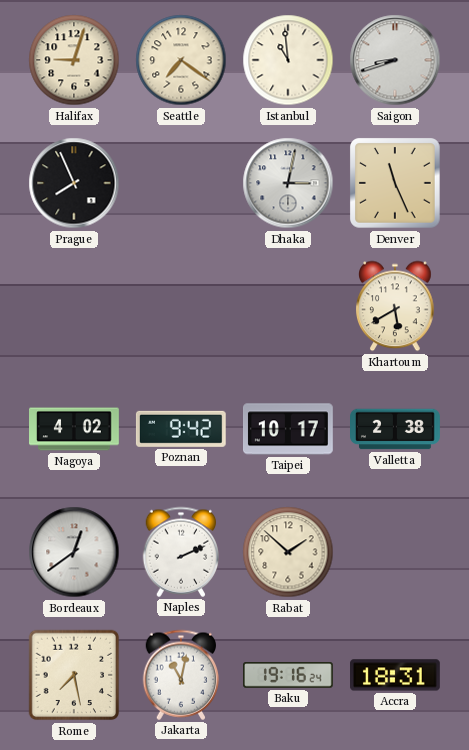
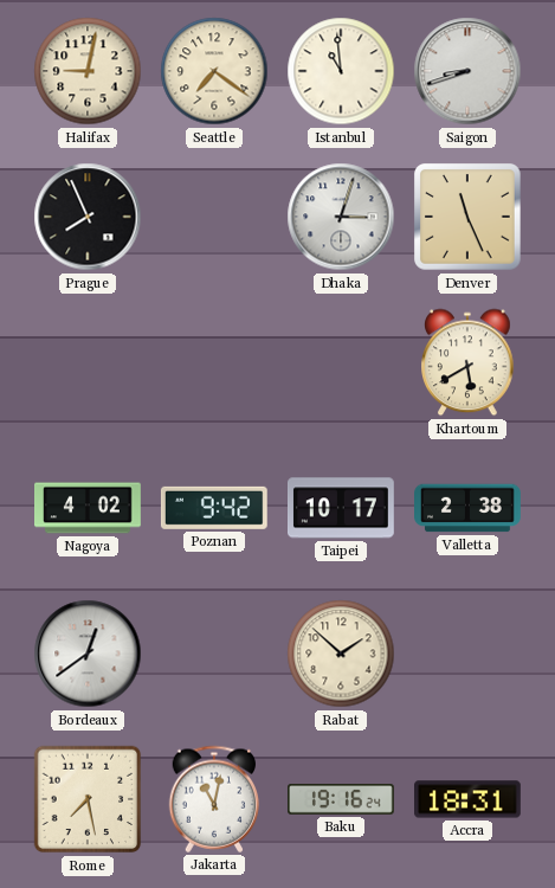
Halifax: 9:03 -> 9:02 (88, 71)
Dhaka: 3:02 -> 3:03 (341, 217)
Naples: 2:11 -> none (181, 552)
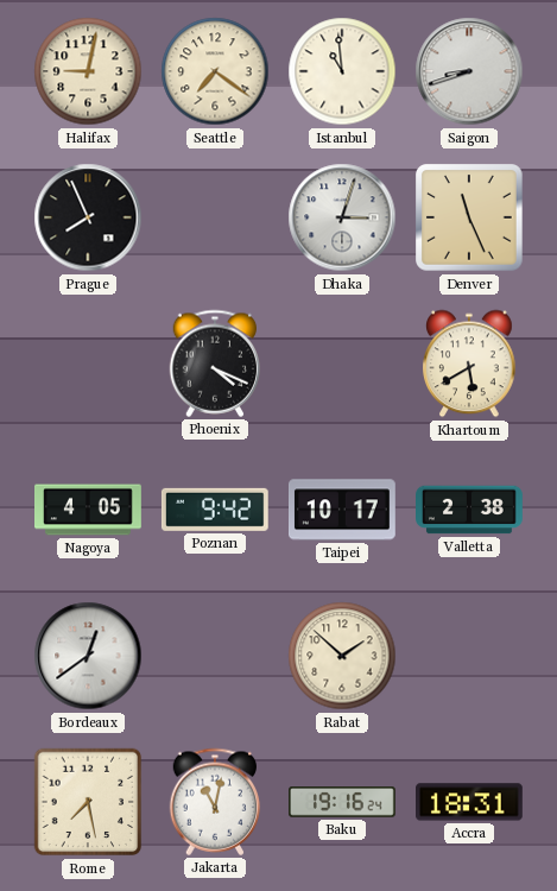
Phoenix: none -> 4:19 (215, 364)
Nagoya: 4:02 -> 4:05 (89, 510)
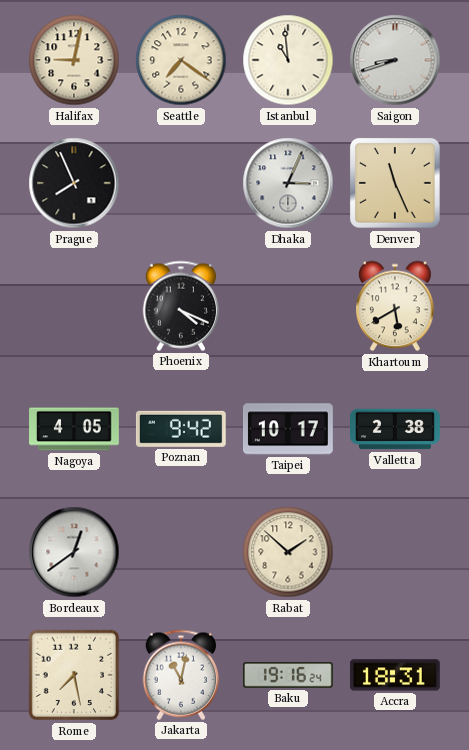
Dhaka: 3:03 -> 3:04 (288, 183)
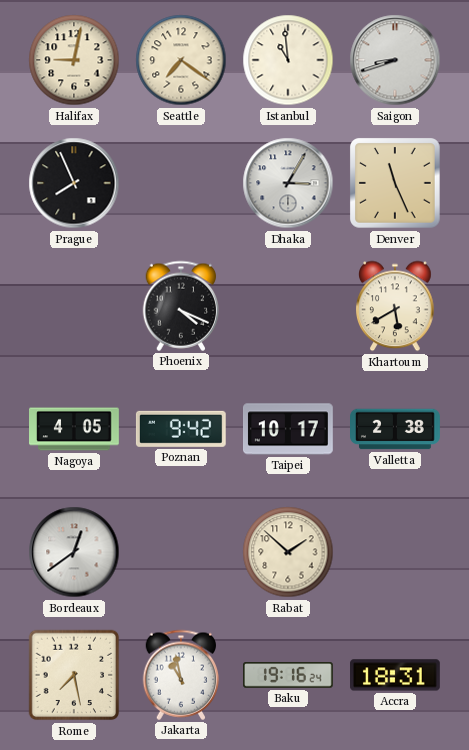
Dhaka: 3:04 -> 3:05 (288, 183)
Jakarta: 11:02 -> 10:58 (181, 675)
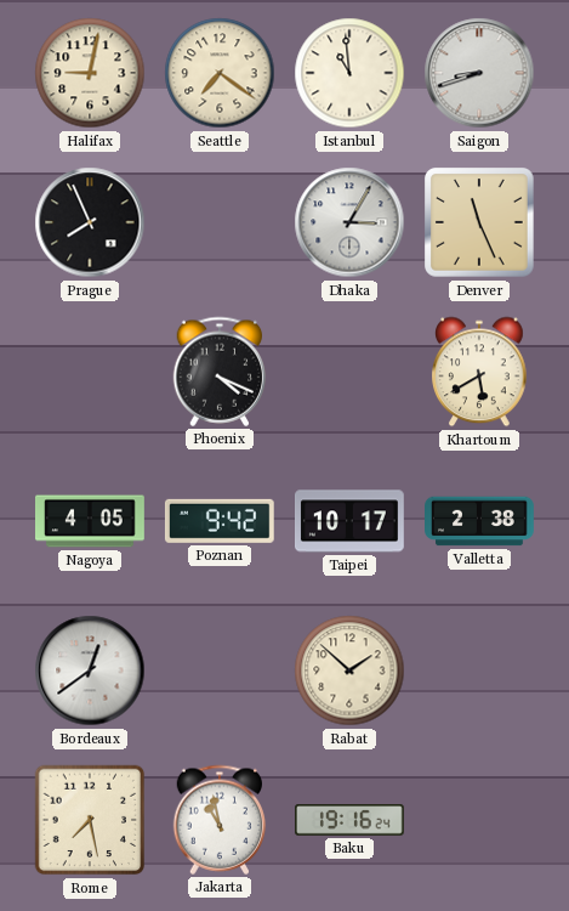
Accra: 18:31 -> none (396, 675)
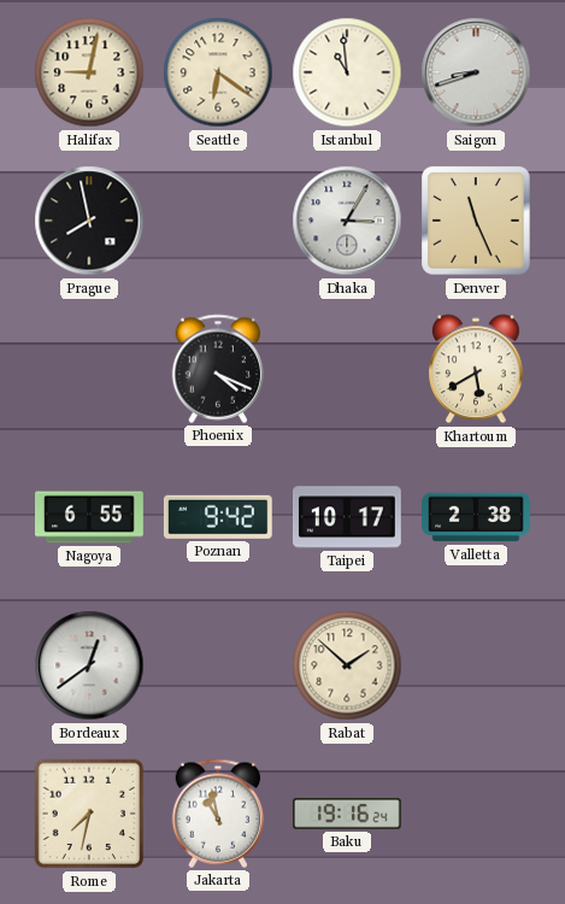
Seattle: 7:21 -> 6:21 (218, 72)
Prague: 7:56 -> 7:58 (89, 221)
Nagoya: 4:05 -> 6:55 (90, 517)
Rome: 7:28 -> 7:32 (89, 814)
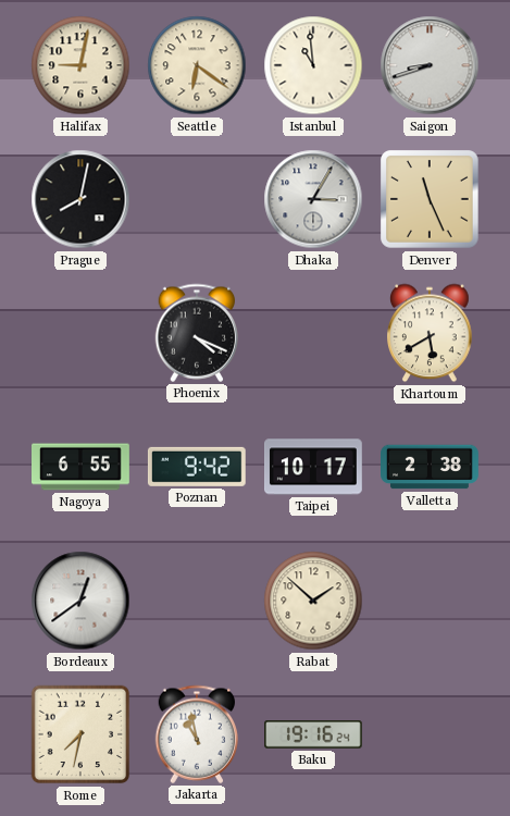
Prague: 7:58 -> 8:02 (80, 199)
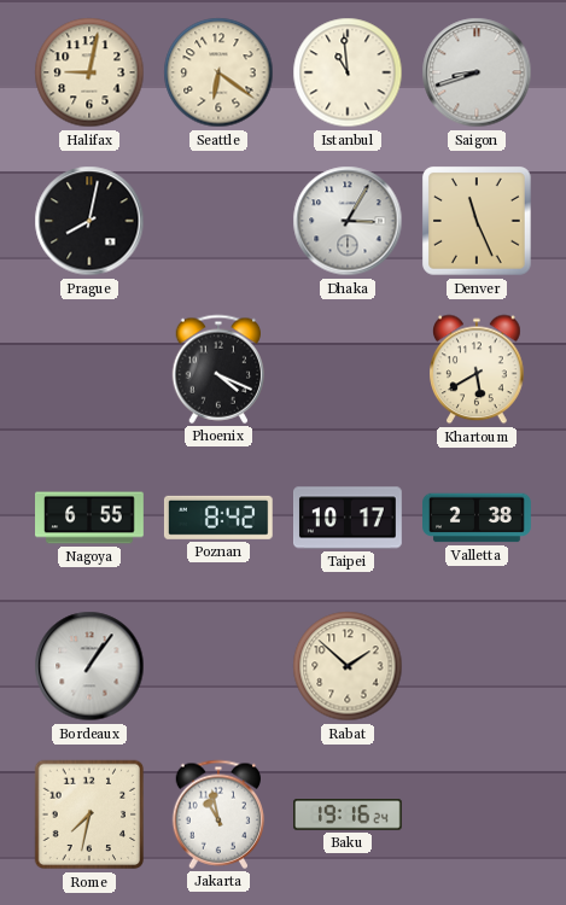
Poznan: 9:42 -> 8:42 (218, 518)
Bordeaux: 12:39 -> 1:06 (89, 666)
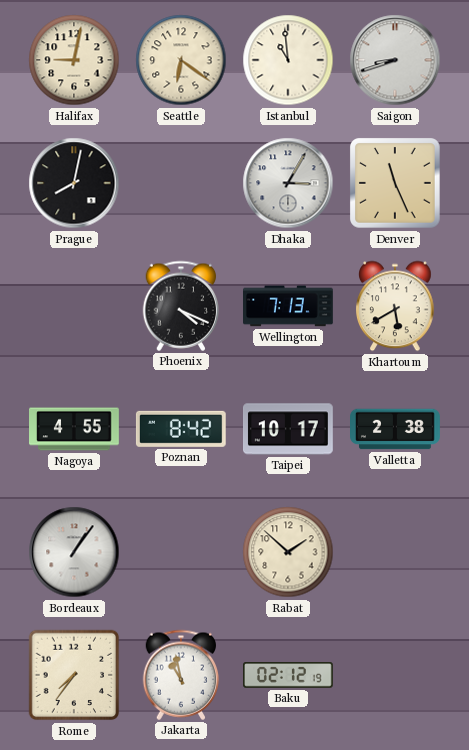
Wellington: none -> 7:13 (289, 306)
Nagoya: 6:55 -> 4:55 (75, 429)
Rome: 7:32 -> 7:36 (74, 675)
Baku: 19:16 -> 02:12 (289, 676)
